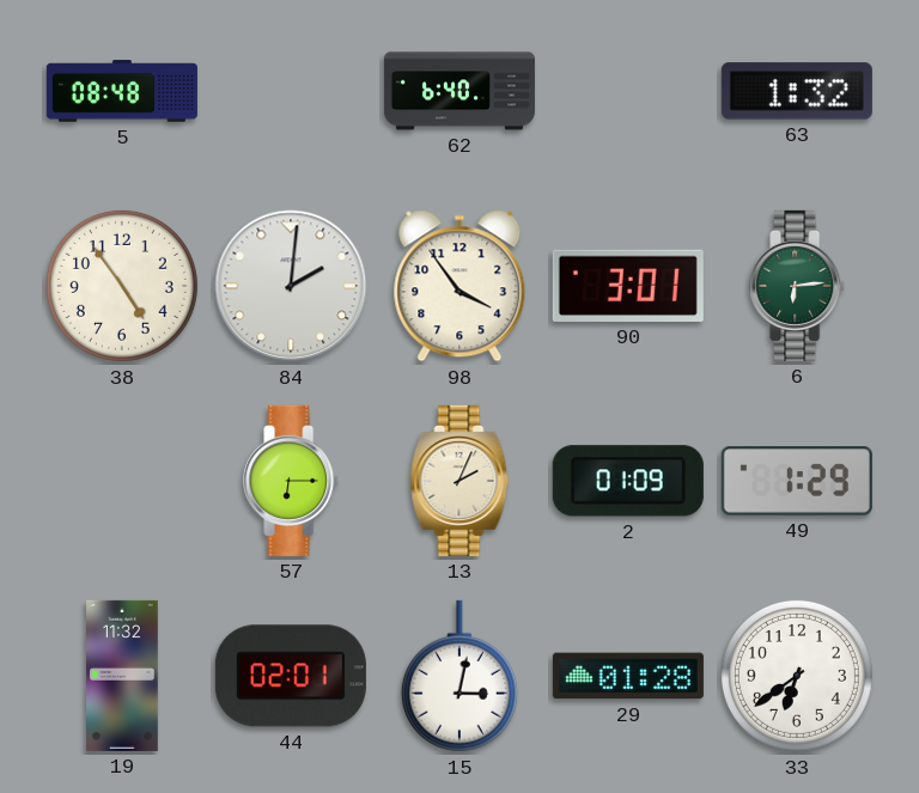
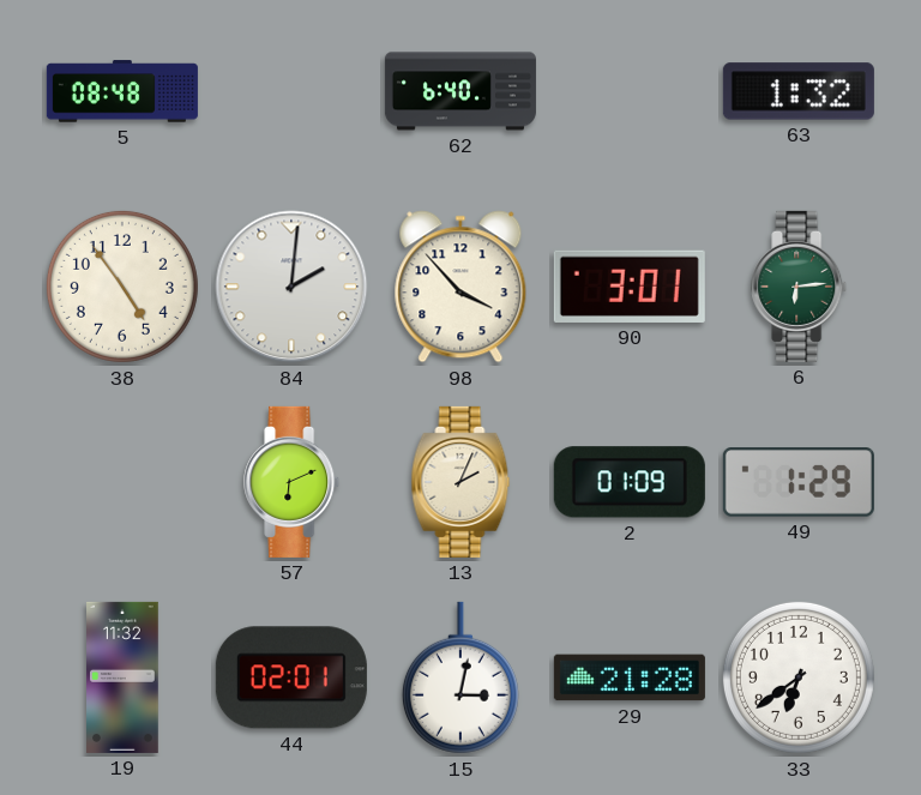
98: 3:54 -> 3:53 (460, 287)
57: 6:15 -> 6:11 (293, 482)
29: 01:28 -> 21:28 (630, 677)
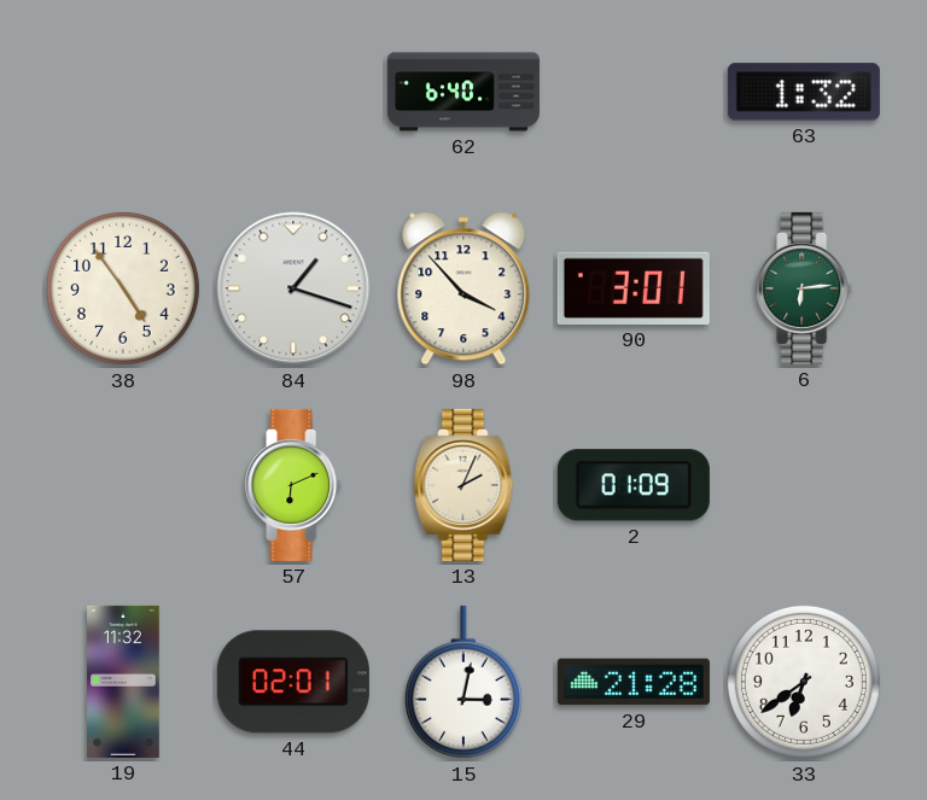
5: 08:48 -> none (122, 91)
84: 2:01 -> 1:18 (293, 288)
49: 1:29 -> none (799, 482)
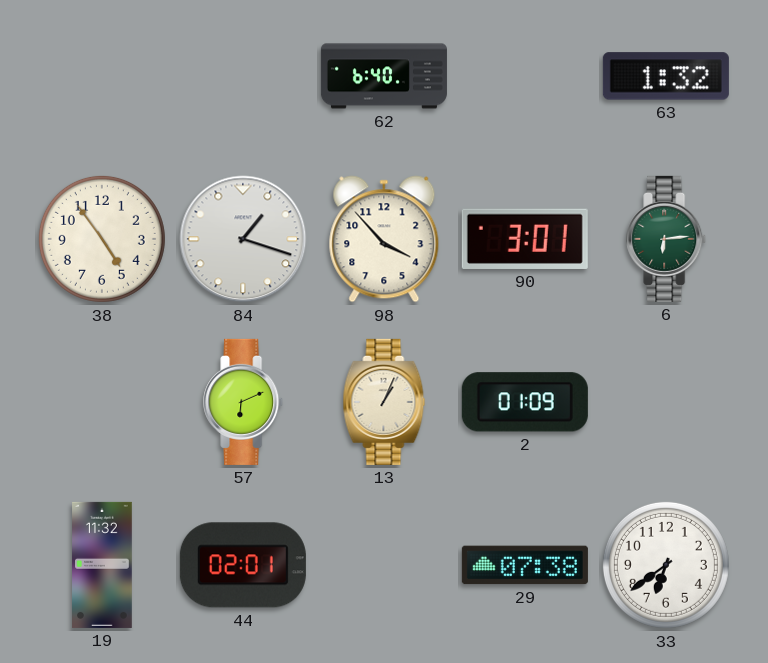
13: 2:04 -> 1:04 (384, 402)
15: 3:02 -> none (463, 682)
29: 21:28 -> 07:38 (525, 565)
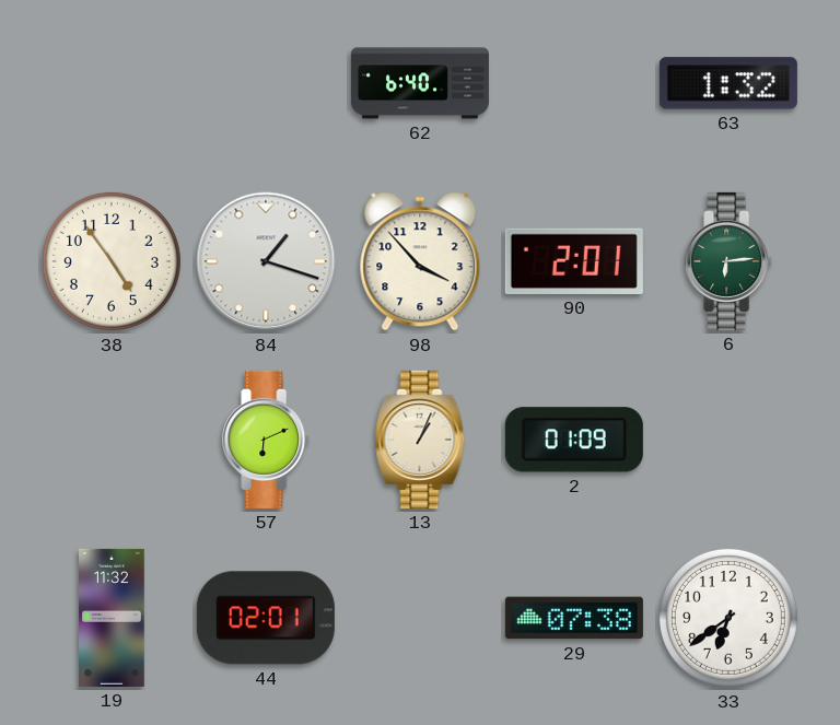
90: 3:01 -> 2:01 (574, 261)
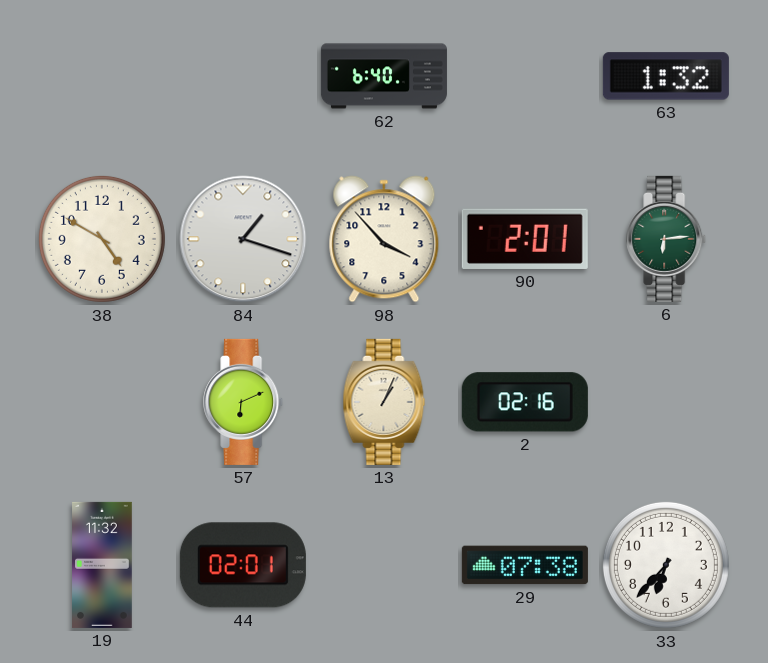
38: 4:54 -> 4:50 (102, 239)
2: 01:09 -> 02:16 (525, 402)
33: 6:39 -> 6:37 (666, 565)
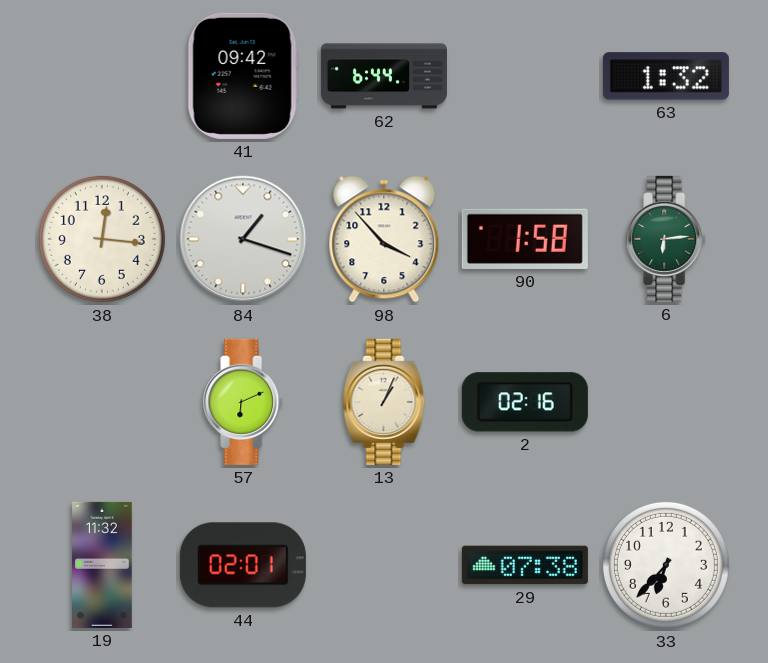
41: none -> 09:42 (243, 76)
62: 6:40 -> 6:44 (384, 76)
38: 4:50 -> 12:16 (102, 239)
90: 2:01 -> 1:58 (525, 239)
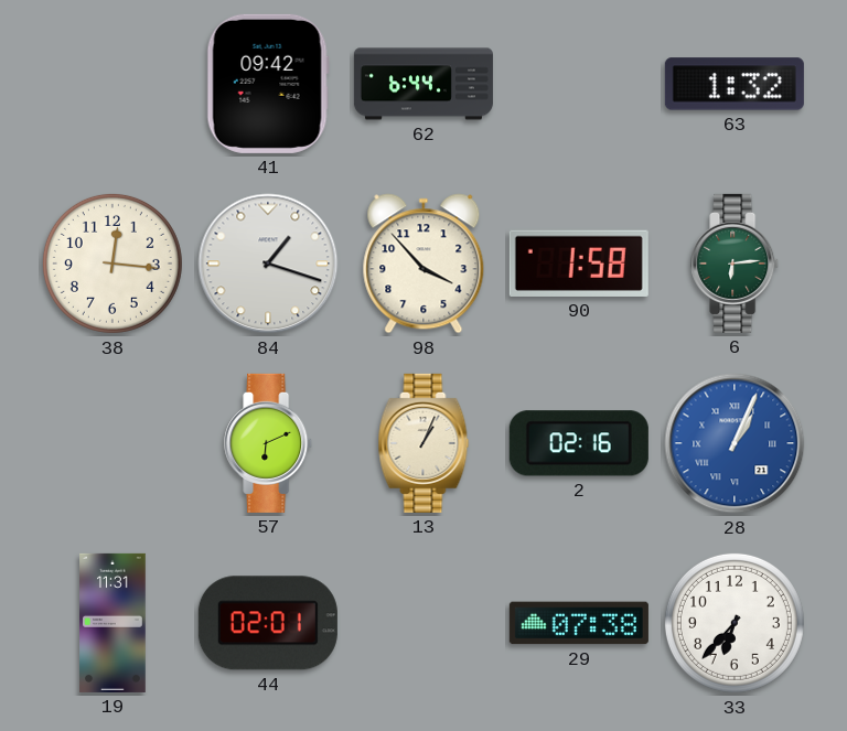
28: none -> 1:04 (735, 443)
19: 11:32 -> 11:31 (112, 623)
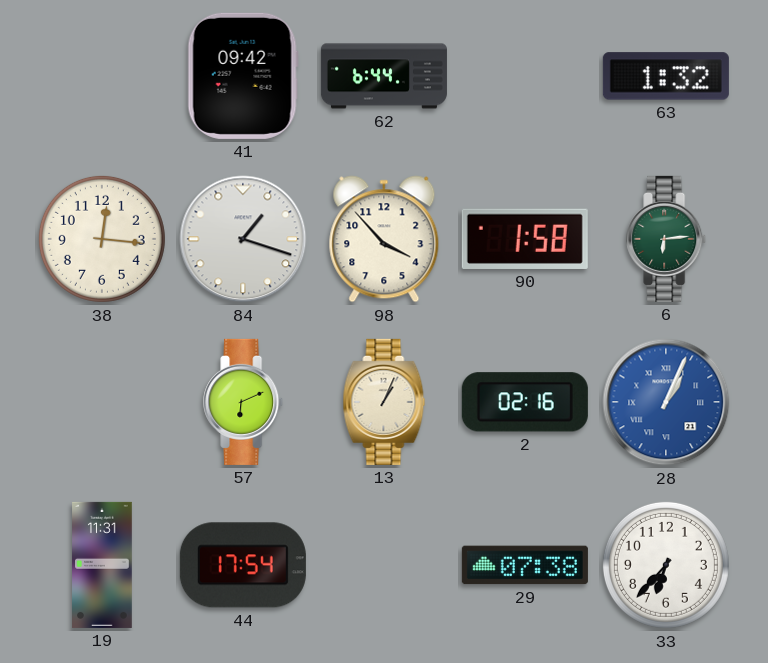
44: 02:01 -> 17:54 (243, 565)
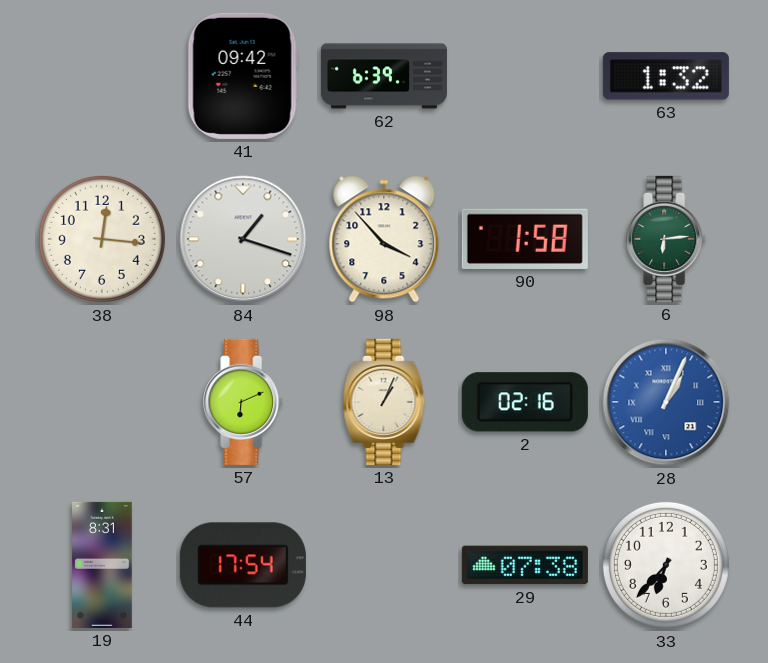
62: 6:44 -> 6:39 (384, 76)
19: 11:31 -> 8:31 (102, 565)
